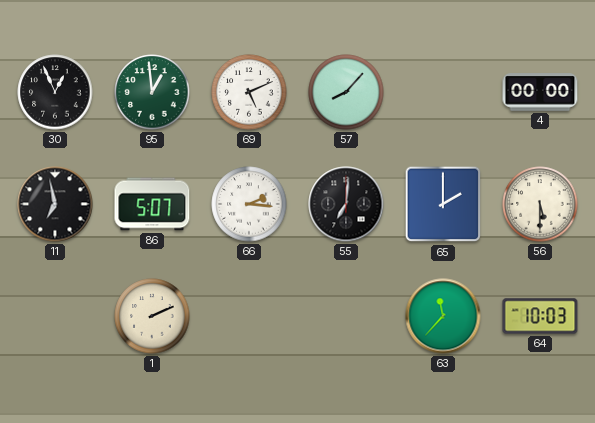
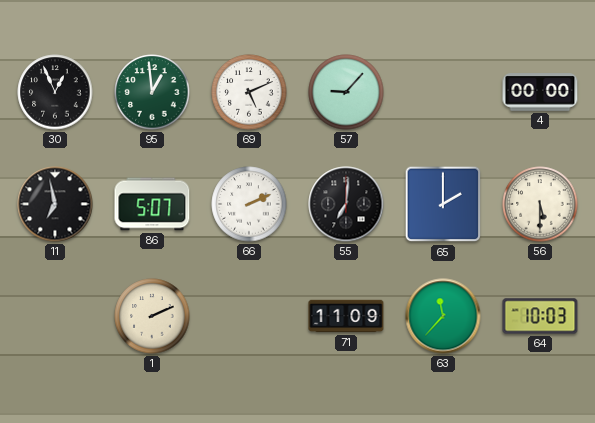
57: 8:07 -> 9:07 (346, 92)
66: 2:16 -> 2:11 (249, 204)
71: none -> 11:09 (346, 316)
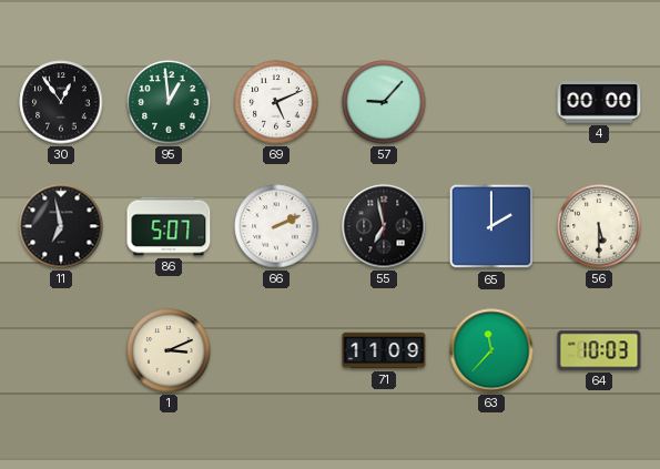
30: 12:56 -> 12:54 (61, 102)
55: 7:01 -> 6:58 (384, 226)
1: 2:11 -> 3:11 (169, 350)
